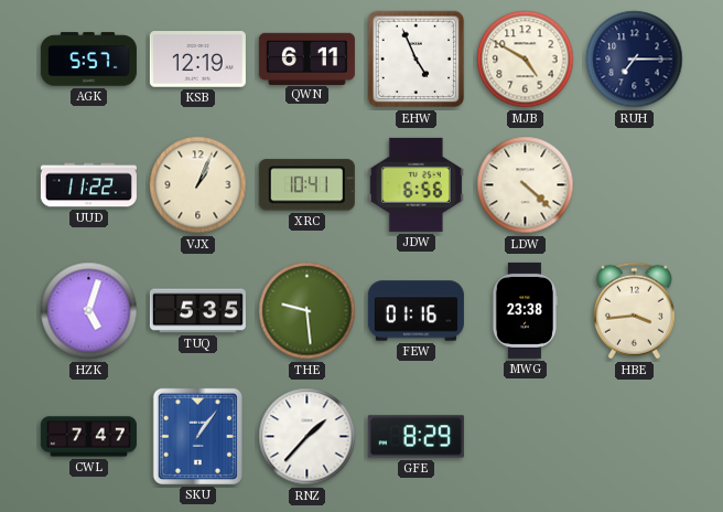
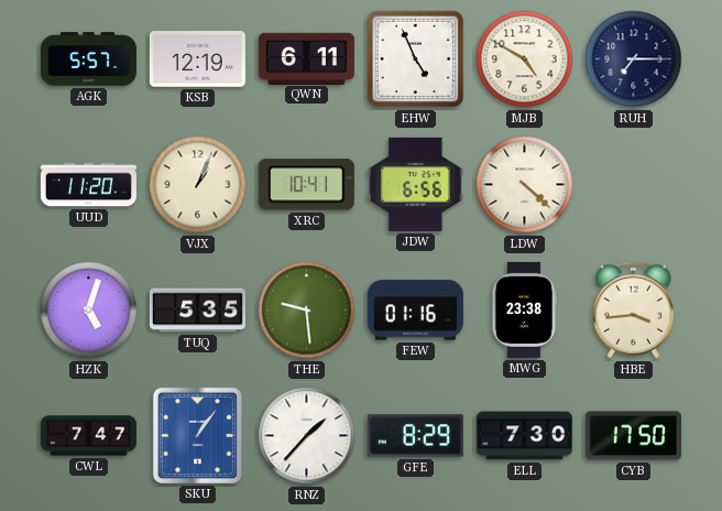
UUD: 11:22 -> 11:20 (88, 185)
ELL: none -> 7:30 (524, 436)
CYB: none -> 17:50 (633, 436)
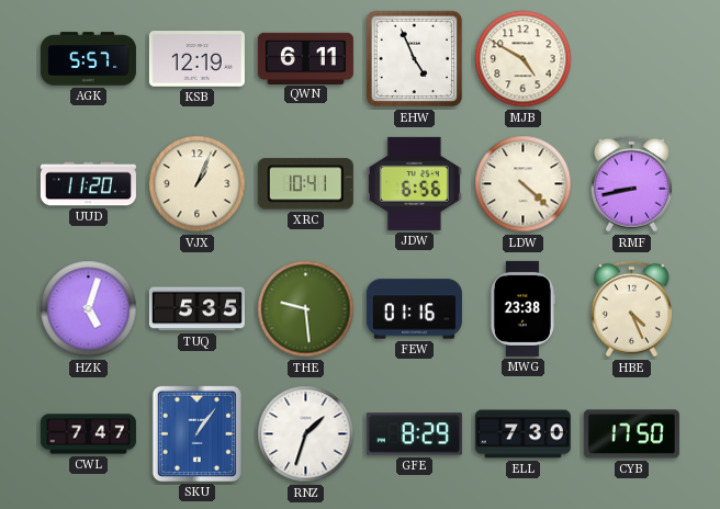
RUH: 7:15 -> none (634, 59)
RMF: none -> 8:43 (631, 184)
HBE: 3:44 -> 4:26 (631, 309)
RNZ: 1:37 -> 1:33 (306, 434)
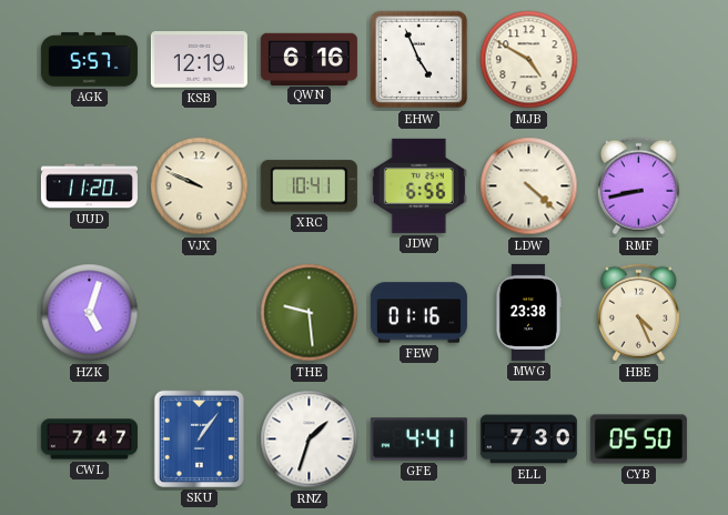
QWN: 6:11 -> 6:16 (309, 59)
VJX: 1:04 -> 9:49 (200, 186)
TUQ: 5:35 -> none (196, 309)
GFE: 8:29 -> 4:41 (418, 440)
CYB: 17:50 -> 05:50 (638, 440)
